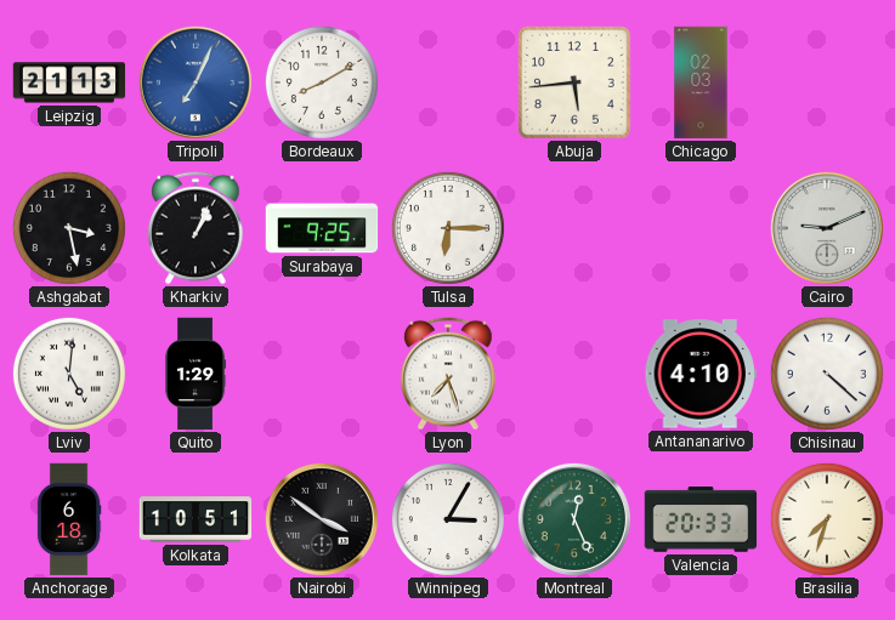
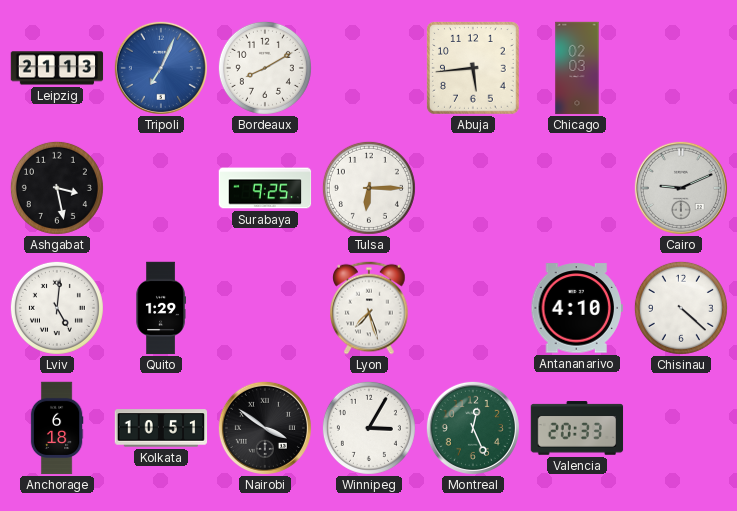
Kharkiv: 1:04 -> none (196, 228)
Brasilia: 7:33 -> none (827, 519)
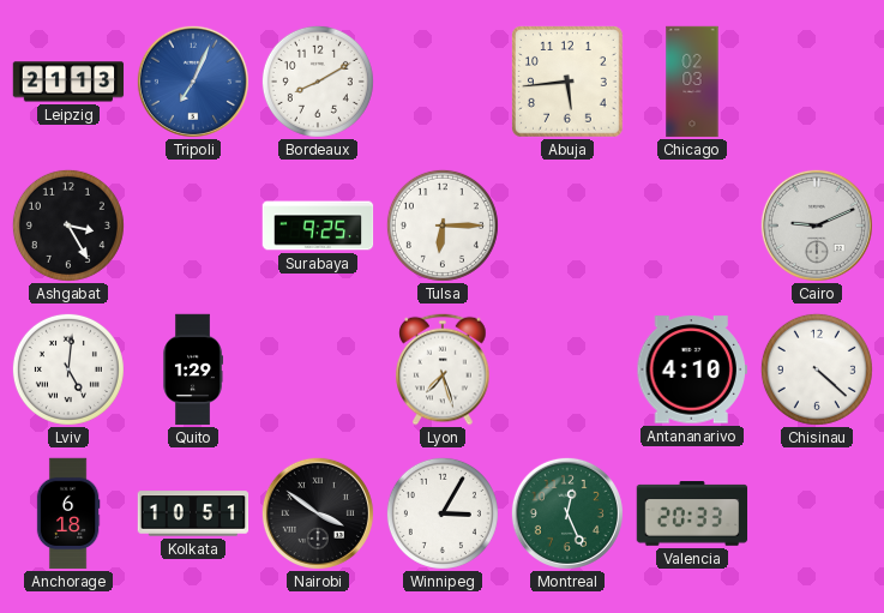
Ashgabat: 3:28 -> 3:25 (68, 226)
